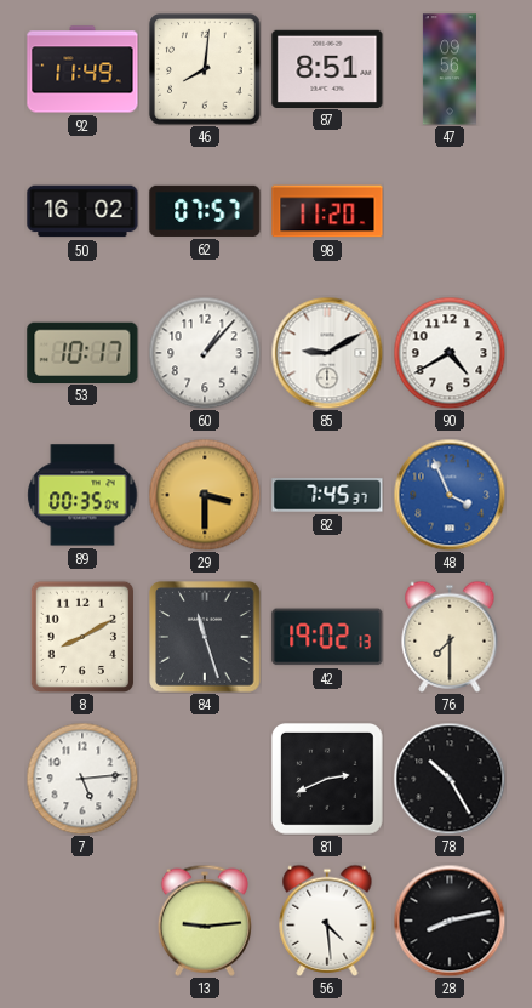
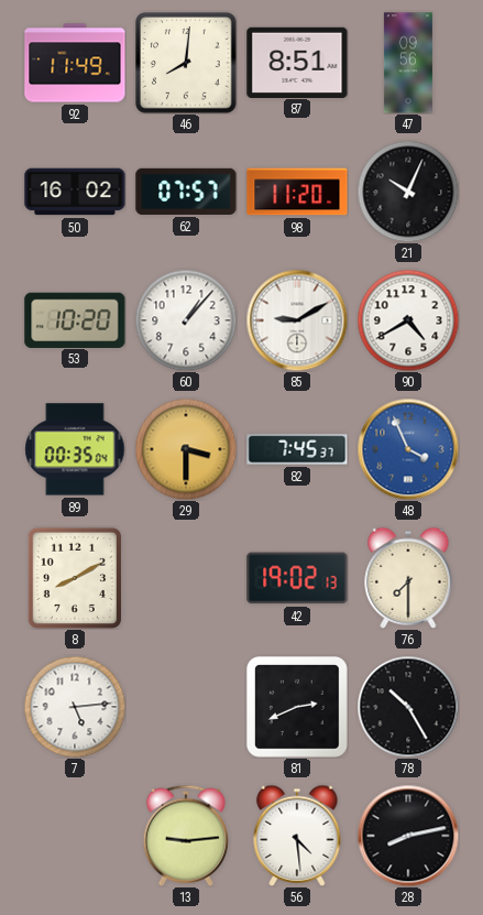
21: none -> 10:04 (408, 192)
53: 10:17 -> 10:20 (75, 319)
84: 11:27 -> none (205, 637)
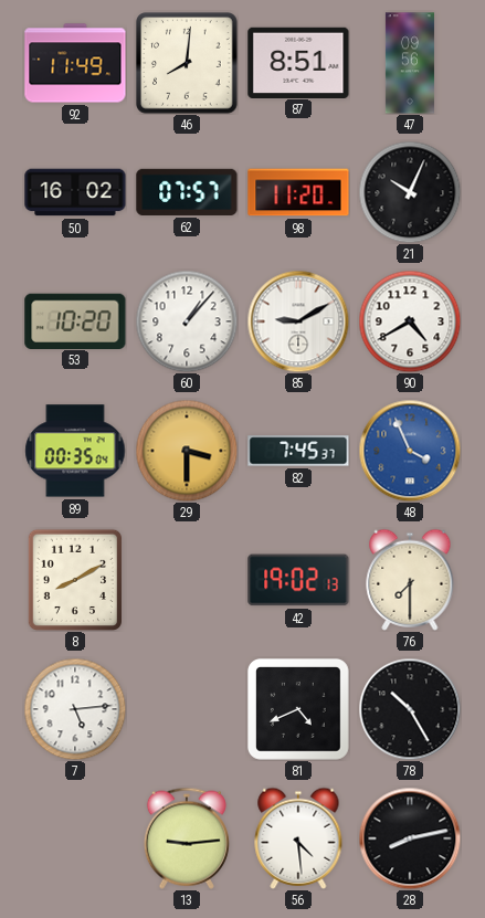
81: 2:41 -> 4:41 (298, 709)
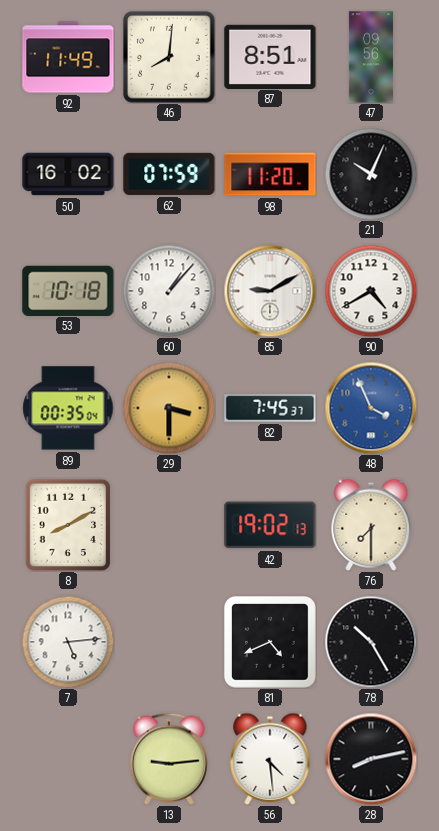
62: 07:57 -> 07:59 (169, 174)
53: 10:20 -> 10:18 (68, 290)
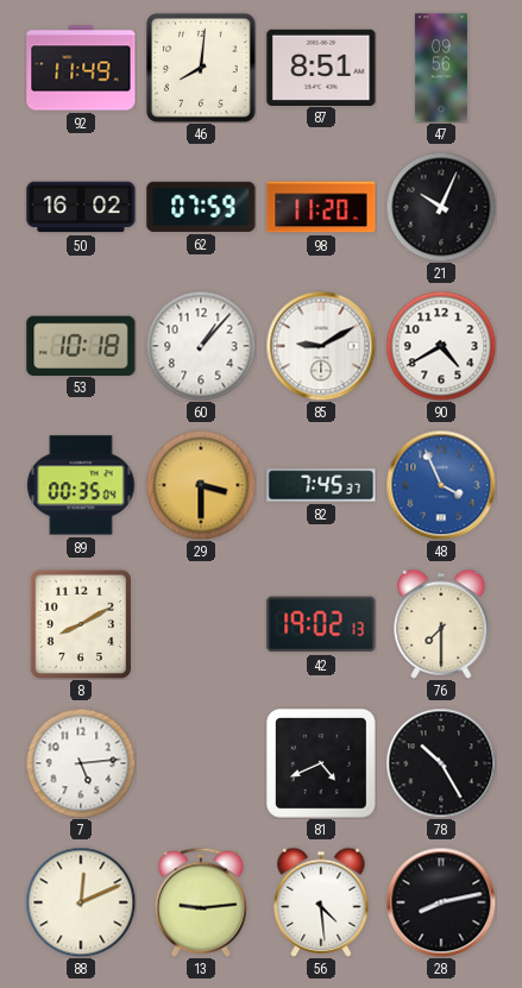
88: none -> 12:11 (81, 902)
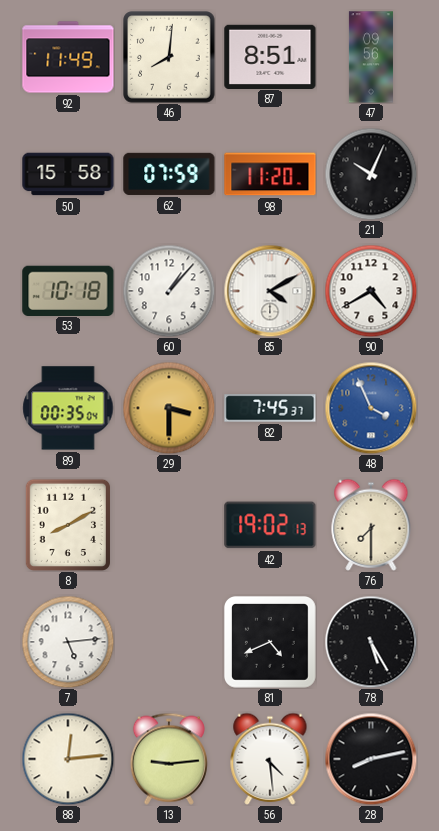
50: 16:02 -> 15:58 (68, 174)
85: 9:10 -> 4:10 (270, 291)
78: 10:25 -> 5:25 (371, 642)
88: 12:11 -> 12:14 (68, 759)
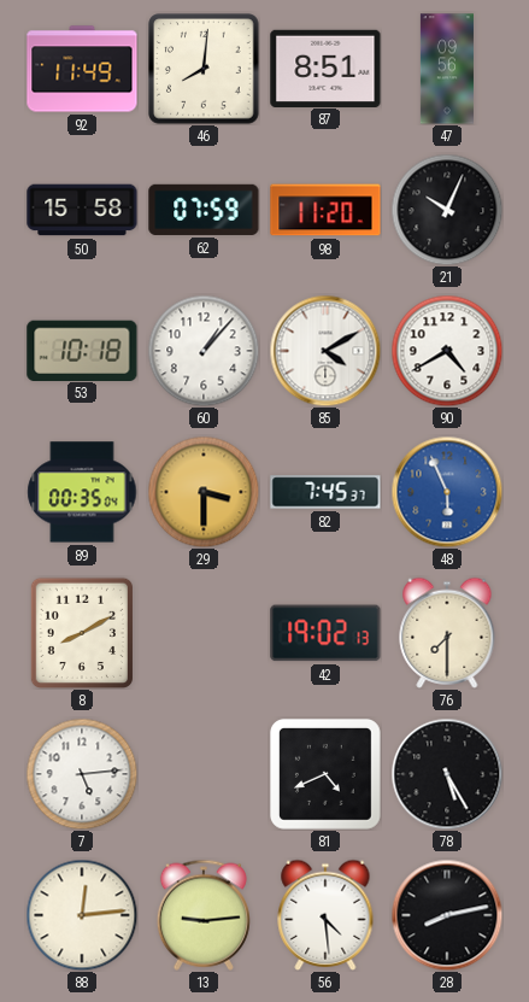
48: 3:56 -> 5:56 (447, 492)
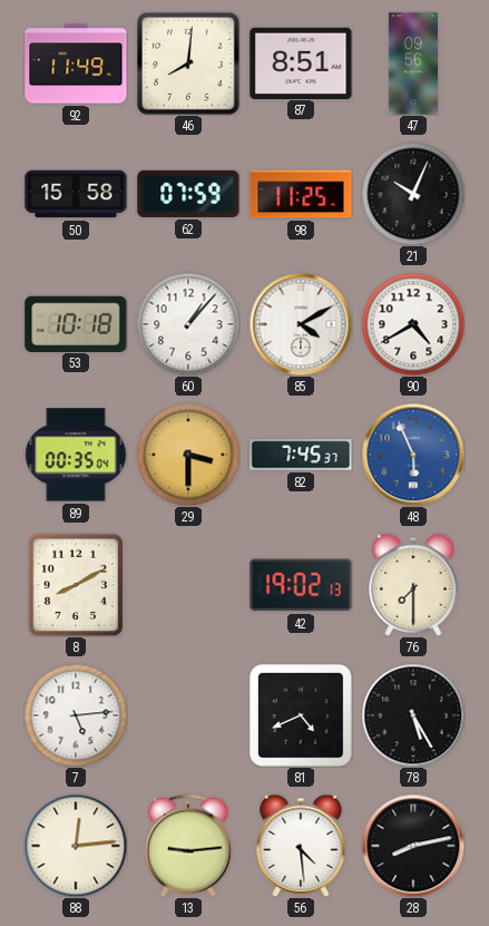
98: 11:20 -> 11:25 (301, 194)
